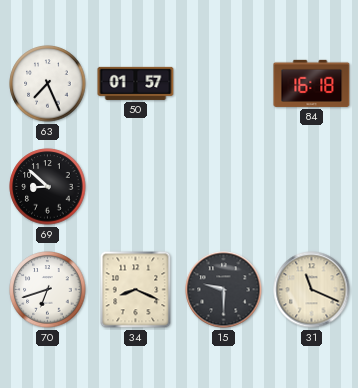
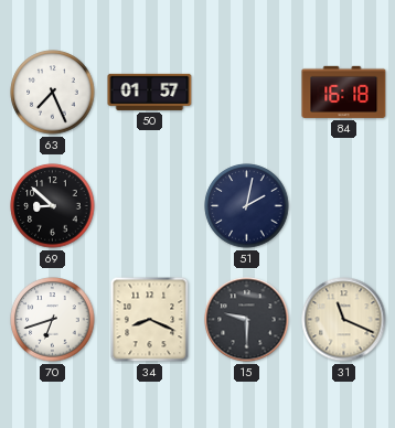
51: none -> 2:02 (247, 206)
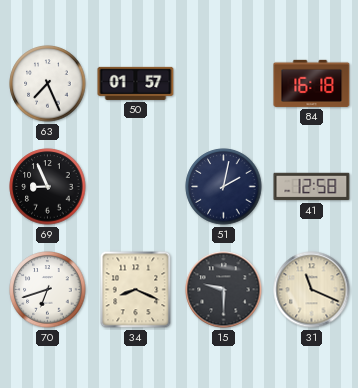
69: 8:52 -> 8:56 (48, 187)
41: none -> 12:58 (312, 187)
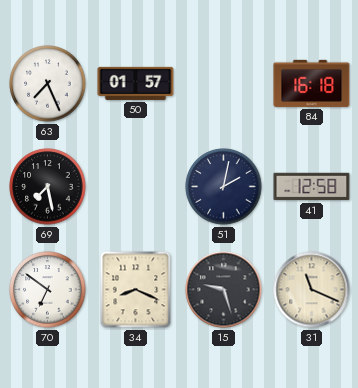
69: 8:56 -> 7:28 (48, 187)
70: 6:42 -> 6:51 (48, 290)
15: 9:30 -> 9:27 (224, 290)
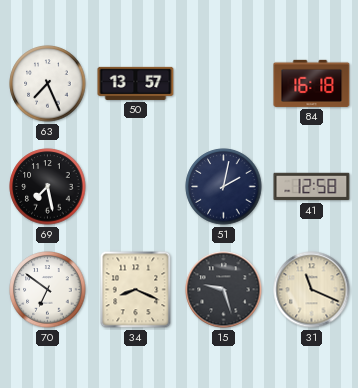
50: 01:57 -> 13:57 (136, 83)
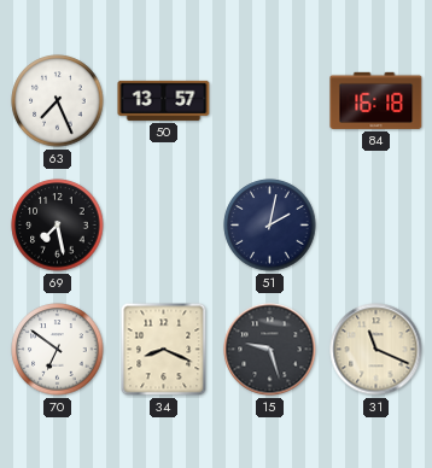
41: 12:58 -> none (312, 187)
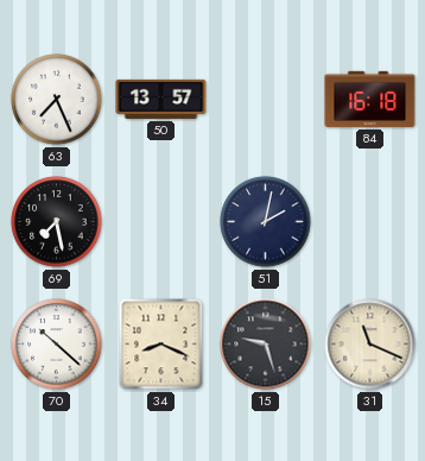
70: 6:51 -> 10:22 (57, 345)
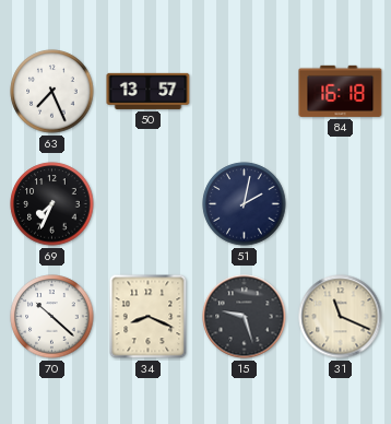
69: 7:28 -> 7:34 (52, 204)
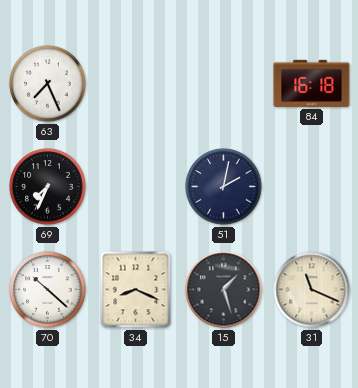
50: 13:57 -> none (149, 91)
15: 9:27 -> 1:27 (224, 290)
